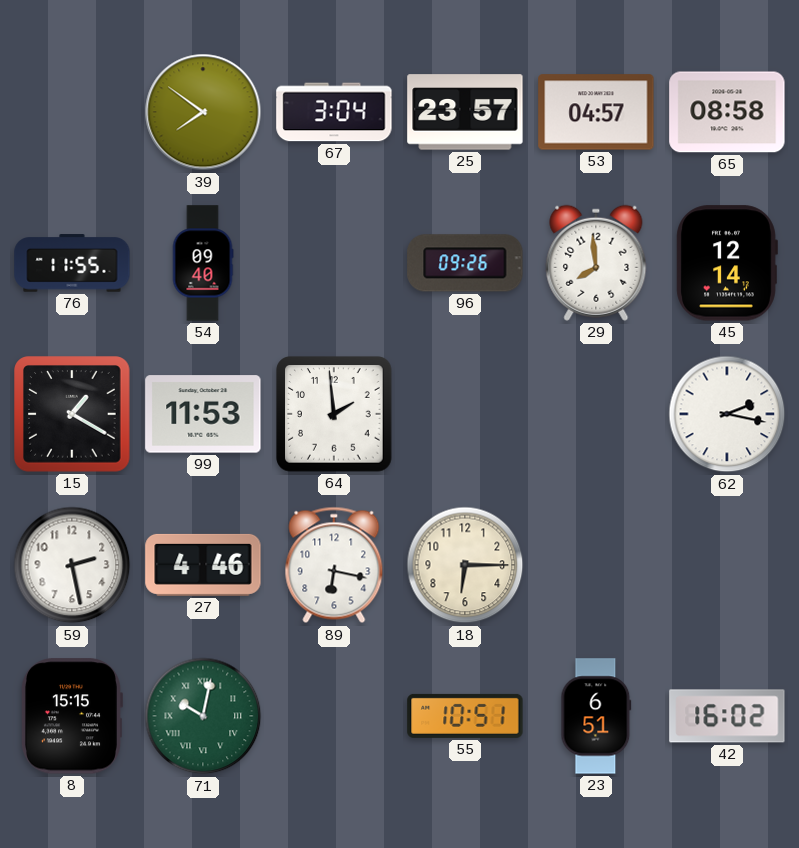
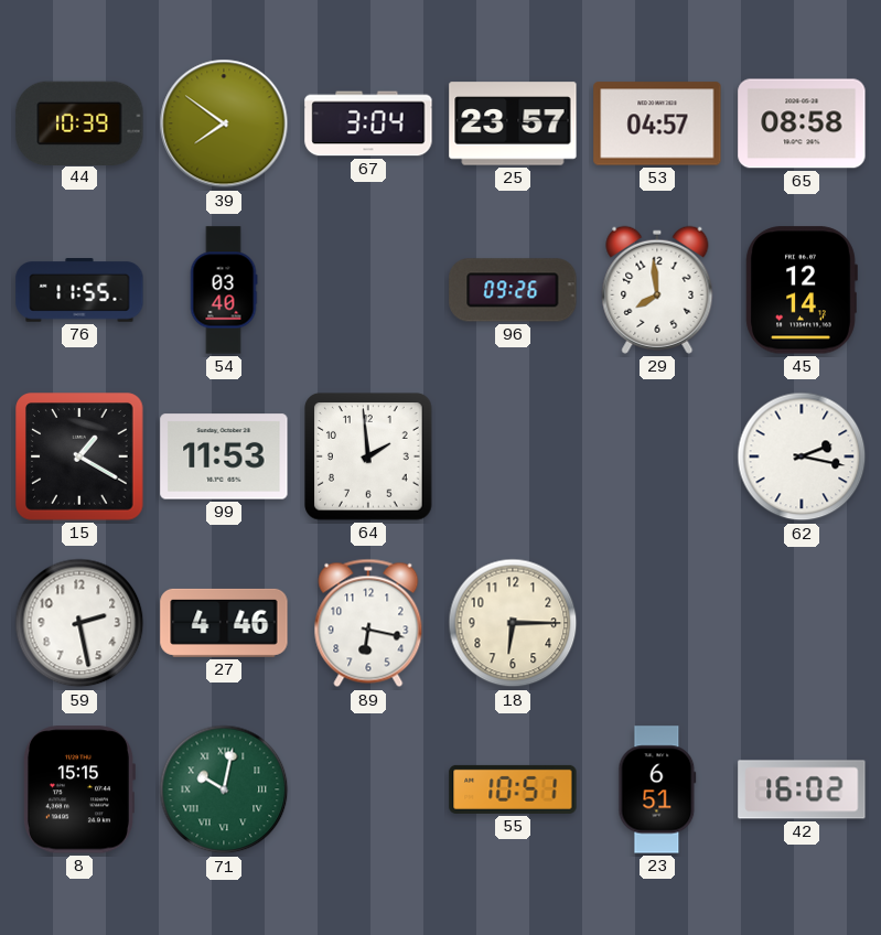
44: none -> 10:39 (79, 122)
54: 09:40 -> 03:40 (224, 290)
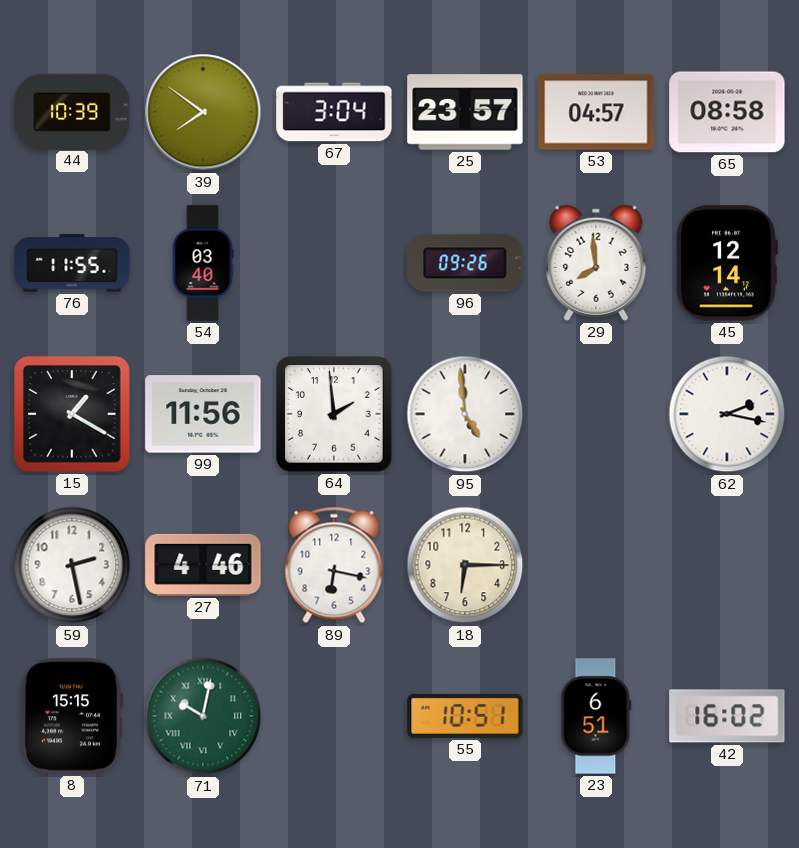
99: 11:53 -> 11:56 (203, 414)
95: none -> 4:59 (465, 414)
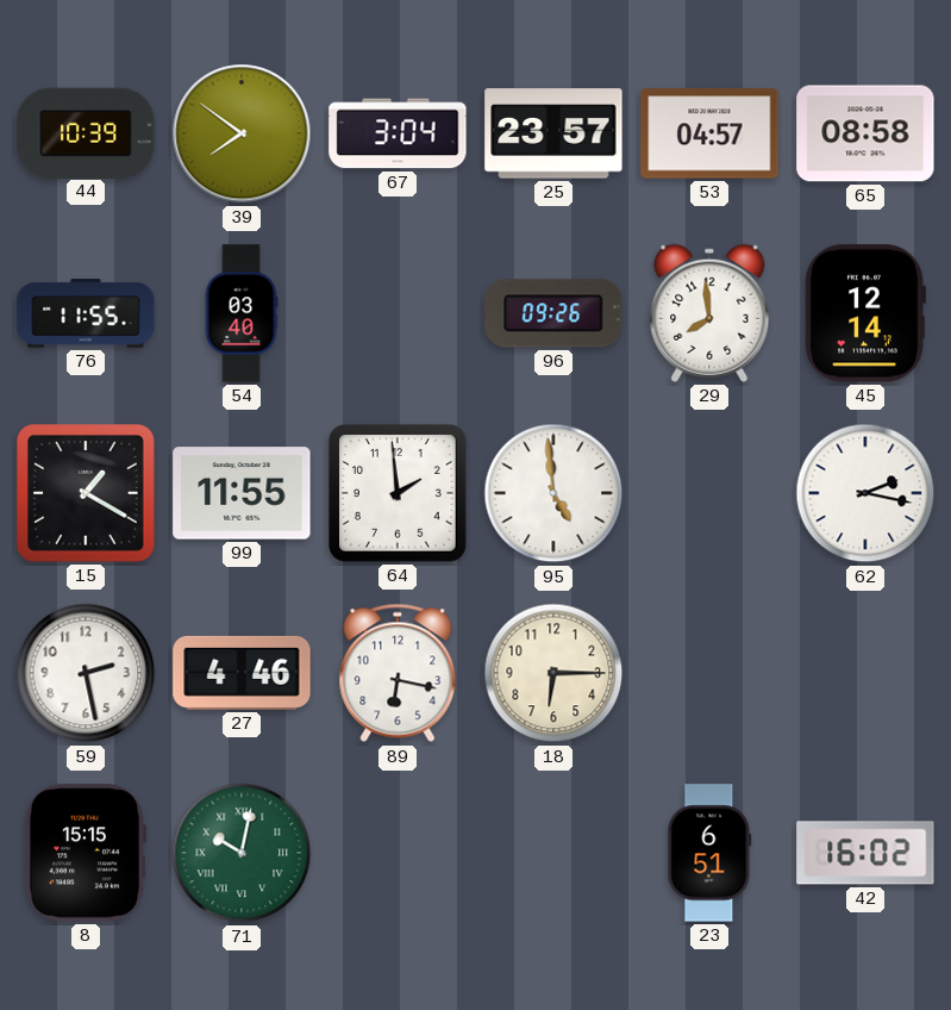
99: 11:56 -> 11:55 (242, 493)
55: 10:51 -> none (465, 716)
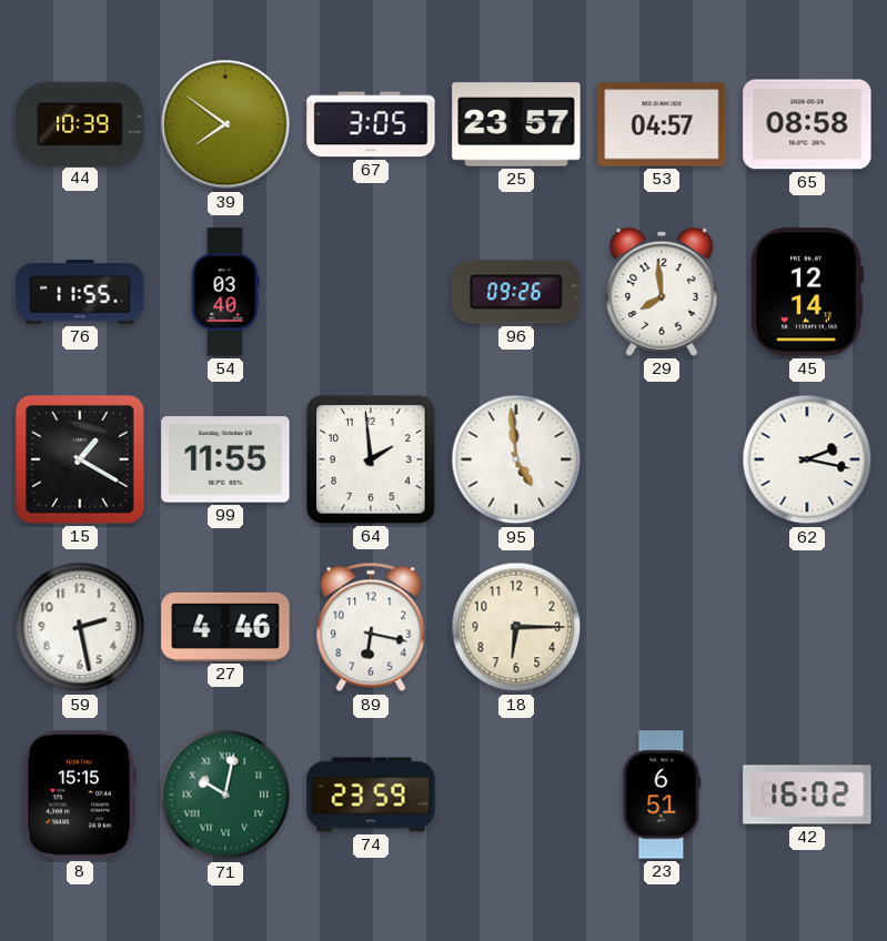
67: 3:04 -> 3:05 (371, 124)
74: none -> 23:59 (371, 795)
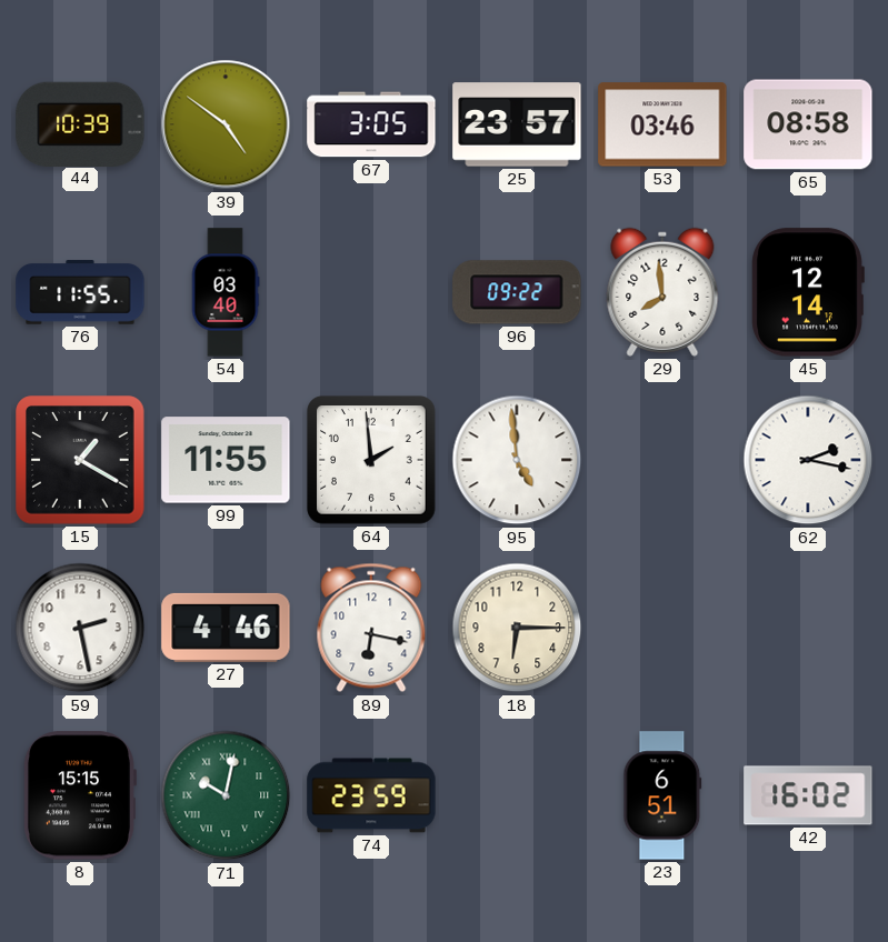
39: 7:51 -> 4:51 (226, 124)
53: 04:57 -> 03:46 (662, 124)
96: 09:26 -> 09:22 (517, 292)
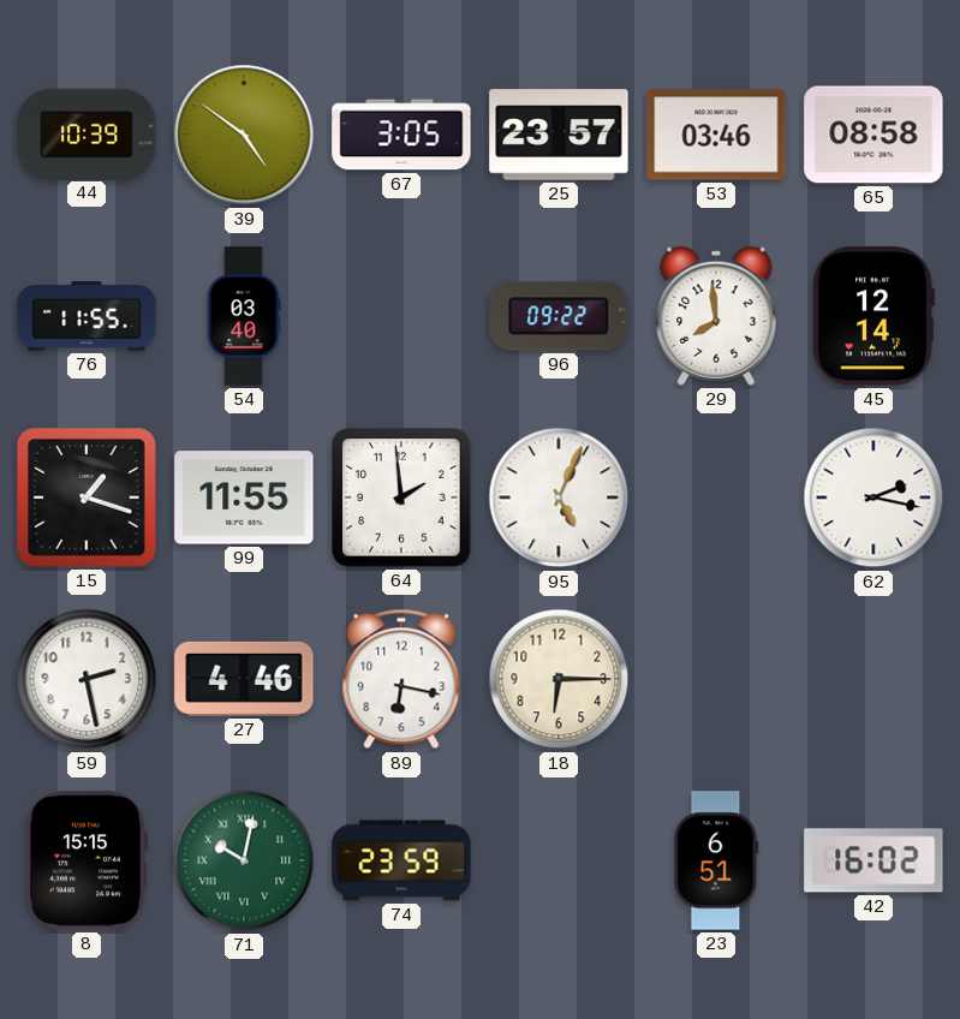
15: 1:20 -> 1:18 (87, 497)
95: 4:59 -> 5:04 (559, 497)
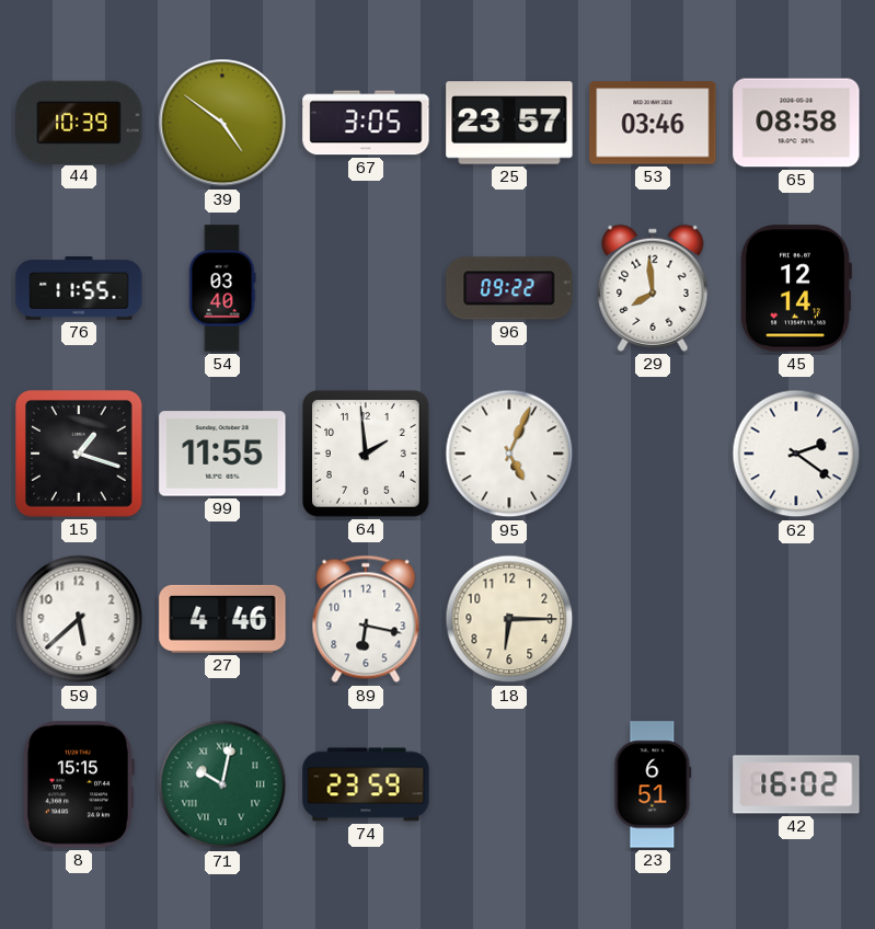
62: 2:17 -> 2:21 (796, 454)
59: 2:28 -> 5:38 (79, 619)
